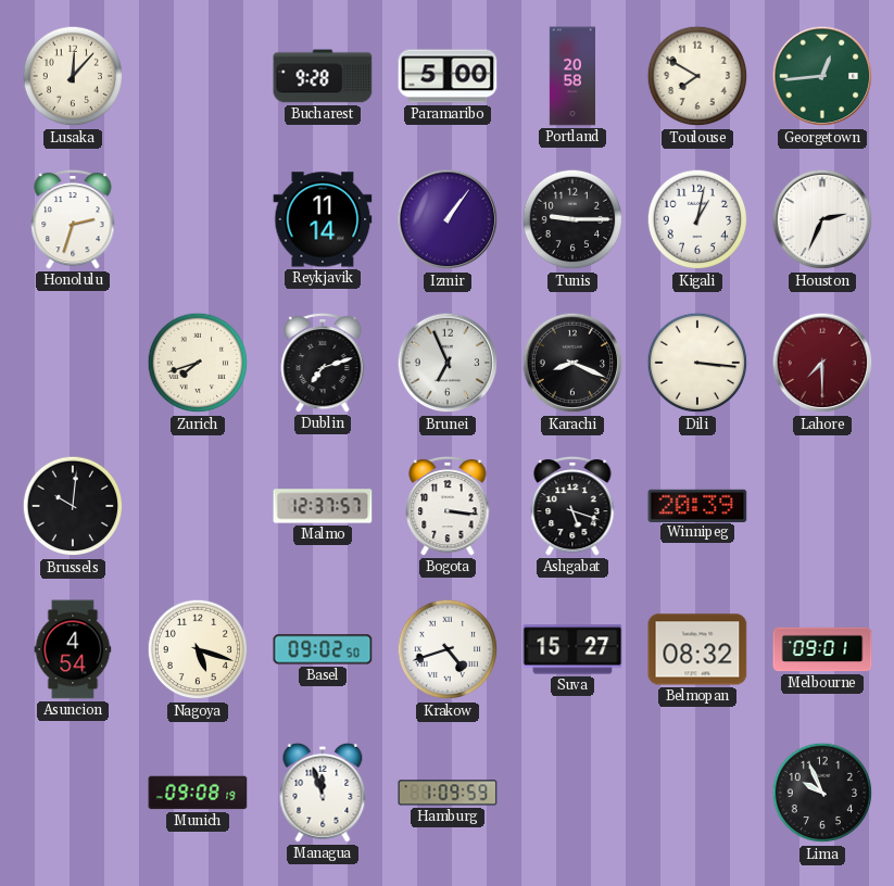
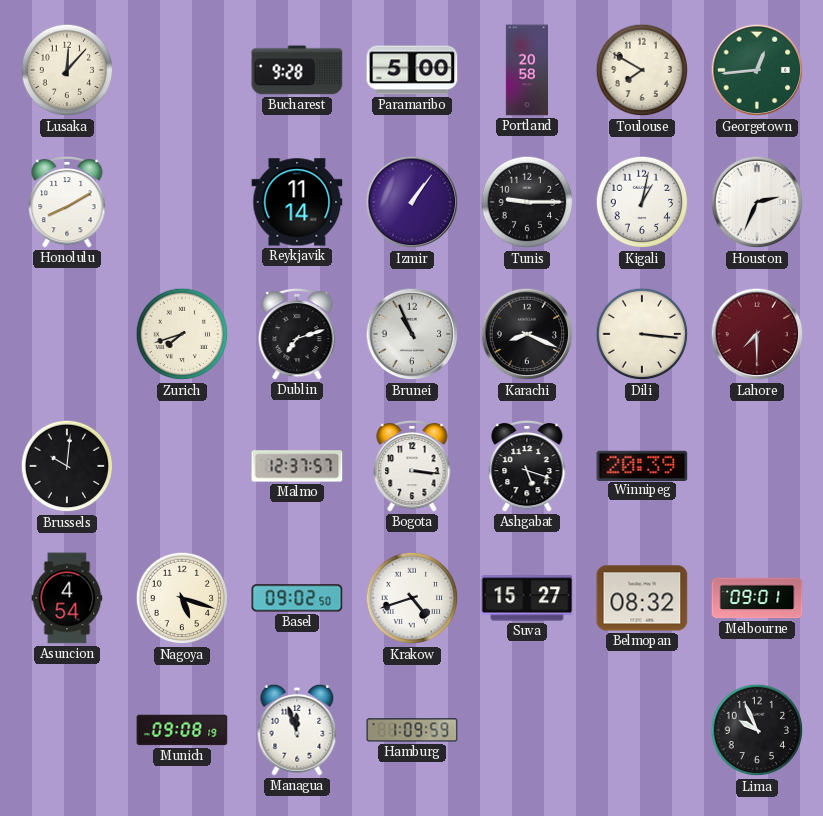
Honolulu: 2:33 -> 8:10 (67, 202)
Brunei: 6:56 -> 10:56 (412, 334)
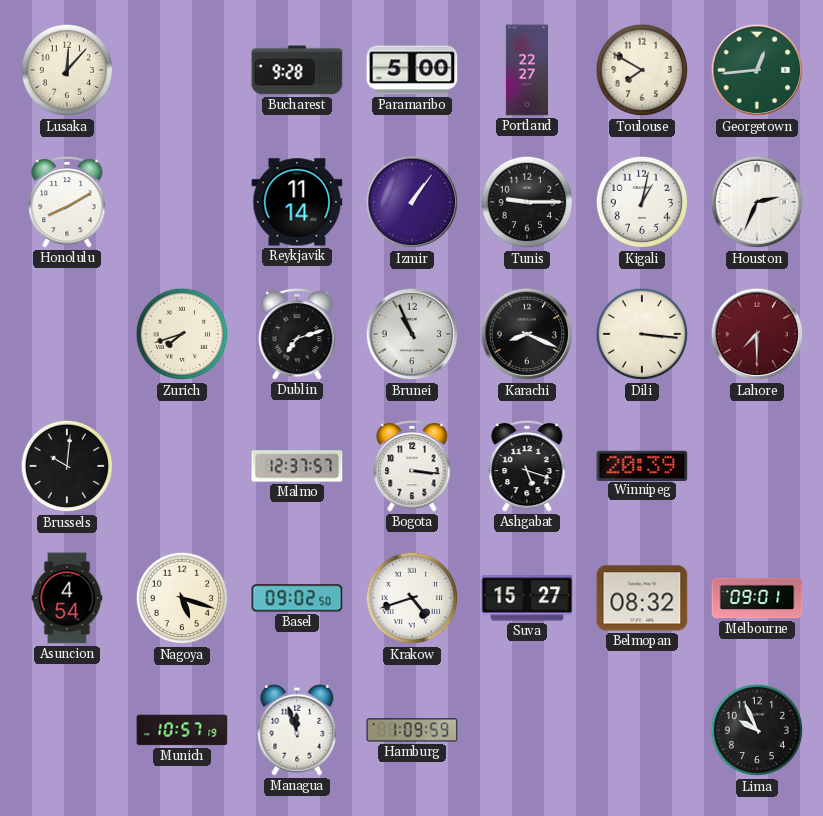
Portland: 20:58 -> 22:27 (526, 70)
Munich: 09:08 -> 10:57 (182, 730)
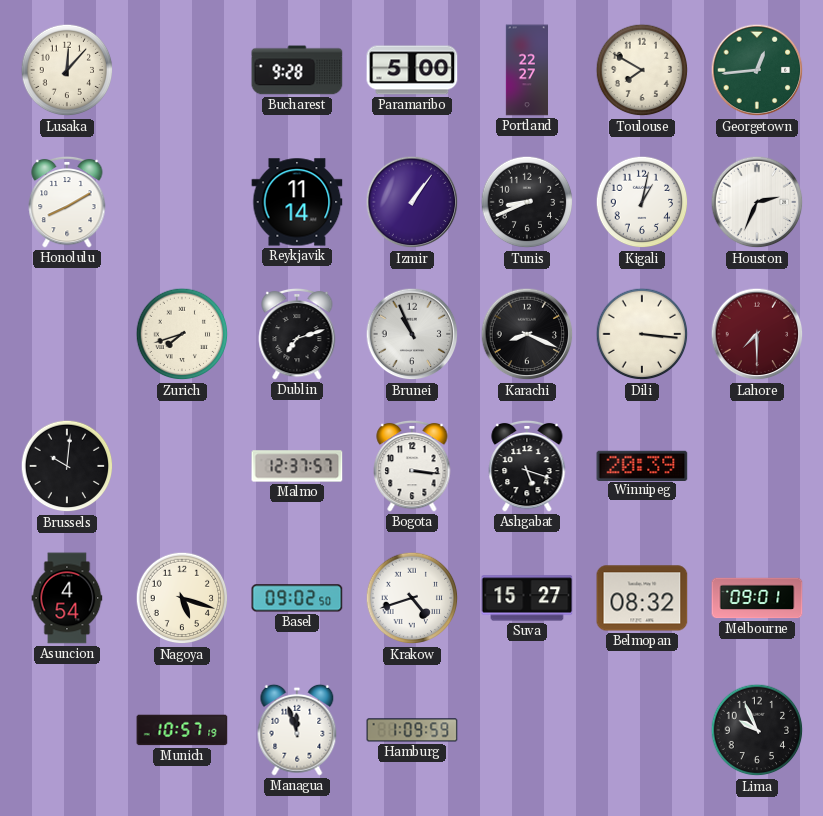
Tunis: 9:15 -> 8:41 (527, 202)
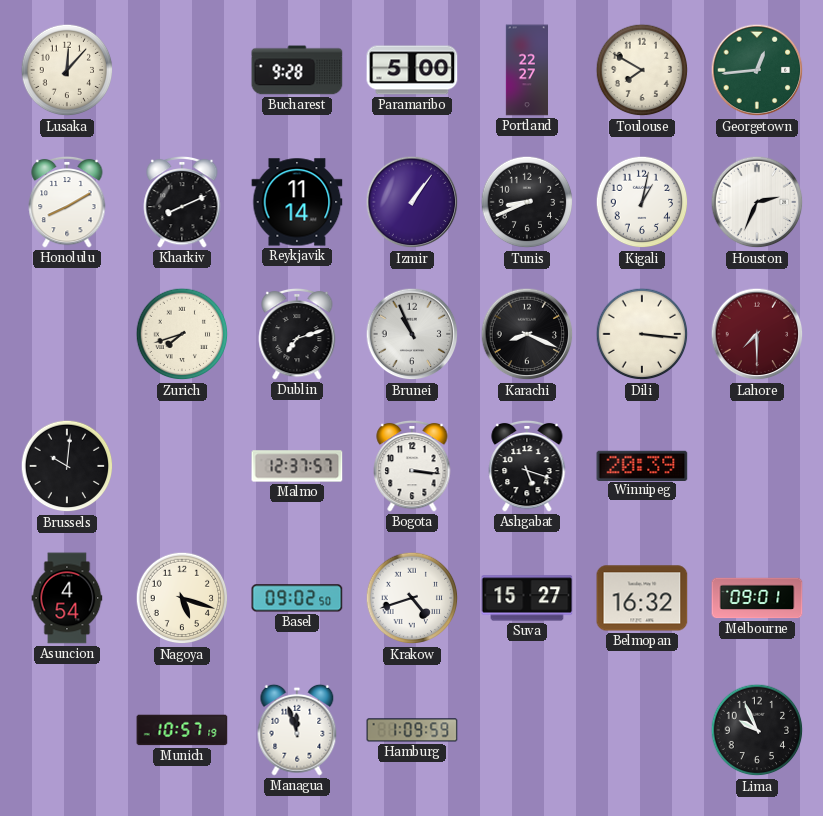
Kharkiv: none -> 8:11 (182, 202)
Belmopan: 08:32 -> 16:32 (642, 598)
